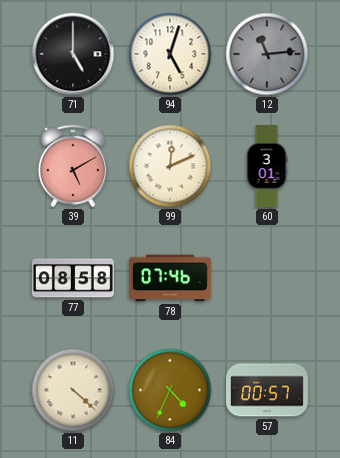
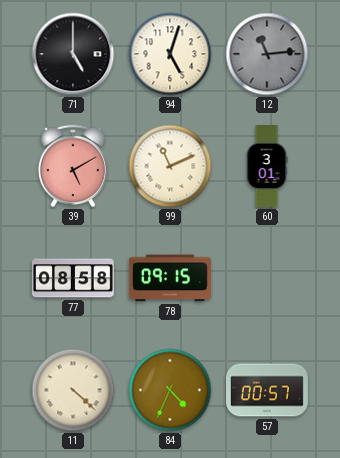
99: 12:11 -> 11:11 (170, 166)
78: 07:46 -> 09:15 (170, 278)
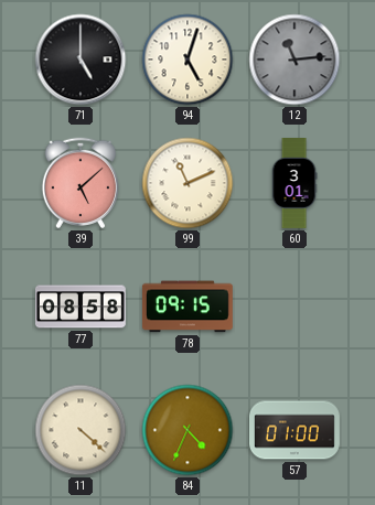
39: 5:10 -> 5:08 (79, 183)
57: 00:57 -> 01:00 (296, 430)
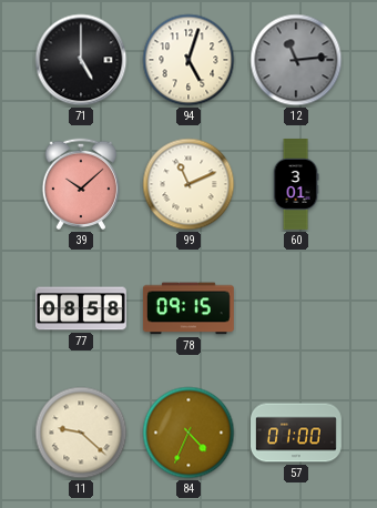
39: 5:08 -> 10:08 (80, 184)
11: 4:22 -> 9:22 (81, 433)
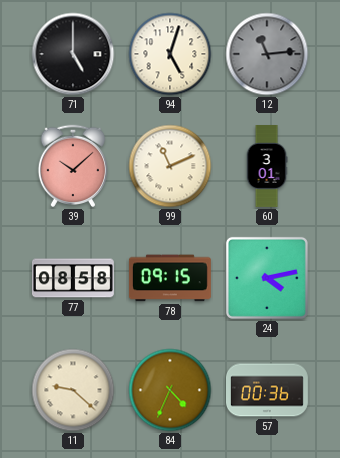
24: none -> 4:13 (267, 278)
57: 01:00 -> 00:36 (268, 390)
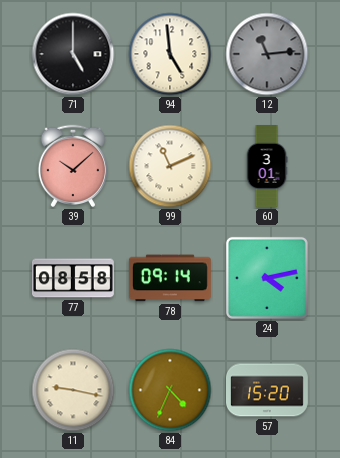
94: 5:03 -> 4:59 (170, 54)
78: 09:15 -> 09:14 (170, 278)
11: 9:22 -> 9:17 (73, 390)
57: 00:36 -> 15:20 (268, 390)
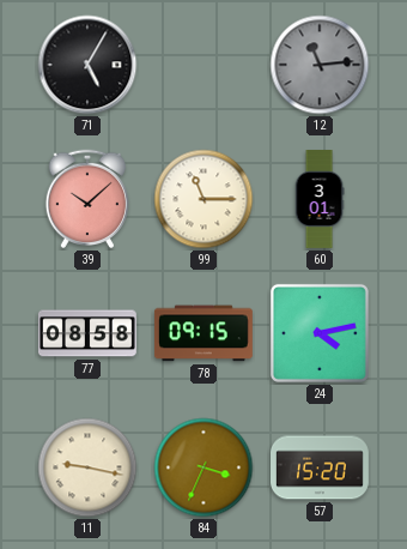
71: 5:00 -> 5:05 (87, 65)
94: 4:59 -> none (170, 54)
99: 11:11 -> 11:15 (203, 199)
78: 09:14 -> 09:15 (203, 333)
84: 4:34 -> 3:34 (203, 467)
